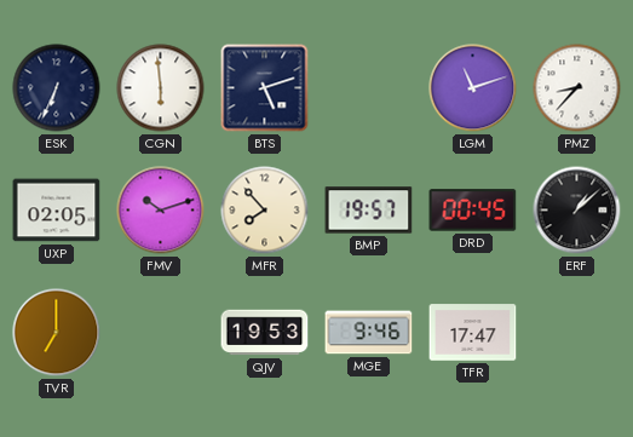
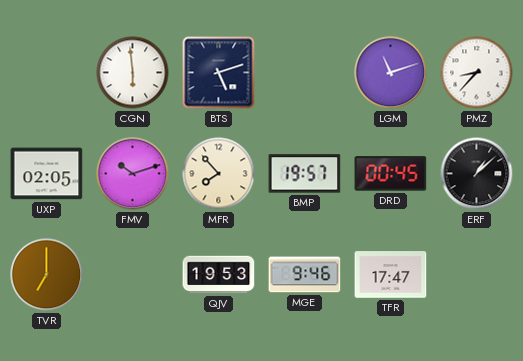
ESK: 6:34 -> none (57, 88)
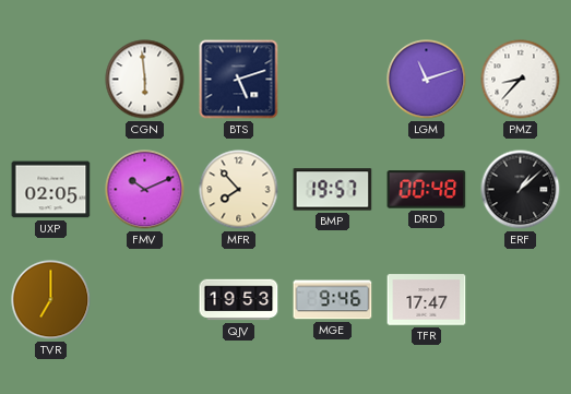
FMV: 10:12 -> 10:11 (145, 190)
DRD: 00:45 -> 00:48 (427, 190)
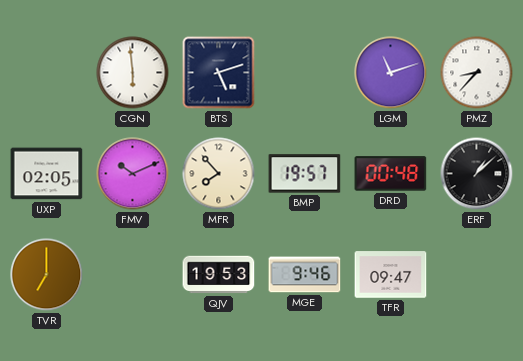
TFR: 17:47 -> 09:47 (391, 275)
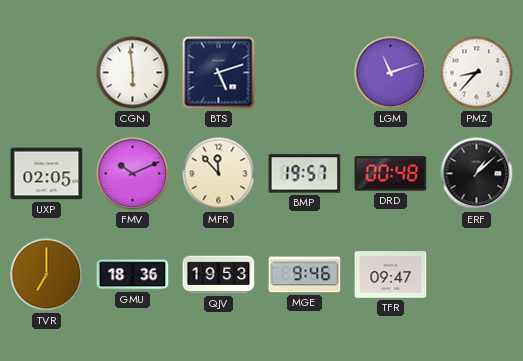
MFR: 7:53 -> 11:53 (219, 174)
GMU: none -> 18:36 (133, 275)
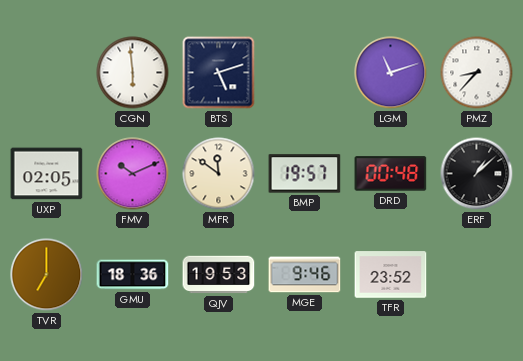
MFR: 11:53 -> 11:51 (219, 174)
TFR: 09:47 -> 23:52 (391, 275)
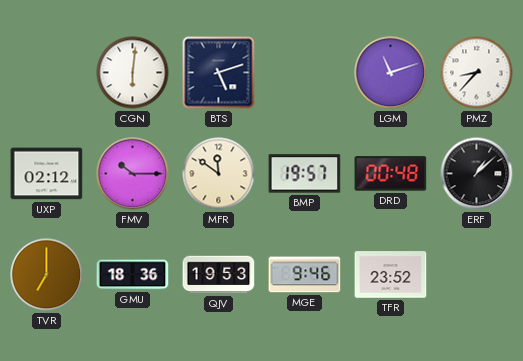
CGN: 5:59 -> 6:01 (133, 73)
UXP: 02:05 -> 02:12 (47, 174)
FMV: 10:11 -> 10:15 (133, 174)
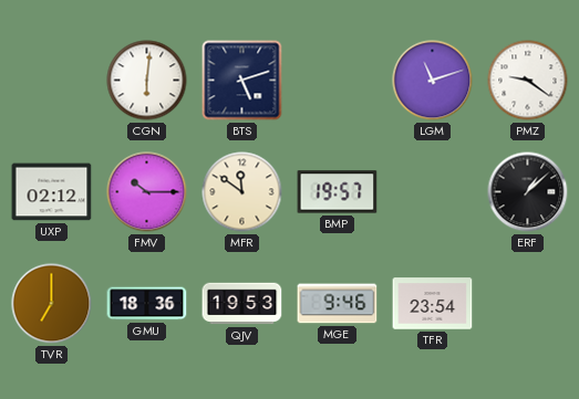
PMZ: 8:37 -> 9:21 (528, 81)
DRD: 00:48 -> none (391, 174)
TFR: 23:52 -> 23:54 (433, 304)
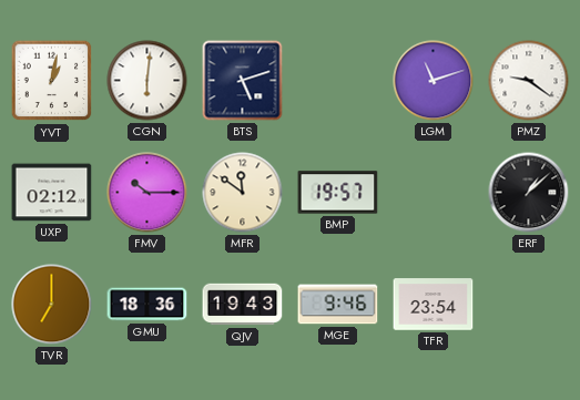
YVT: none -> 1:02 (52, 81)
QJV: 19:53 -> 19:43 (243, 305)
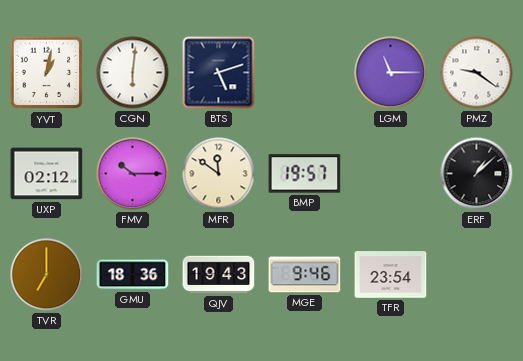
LGM: 11:12 -> 11:15 (391, 73)
